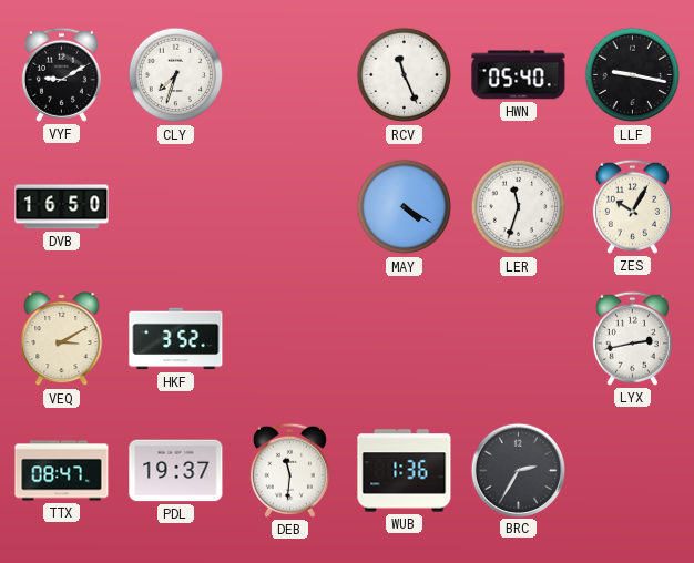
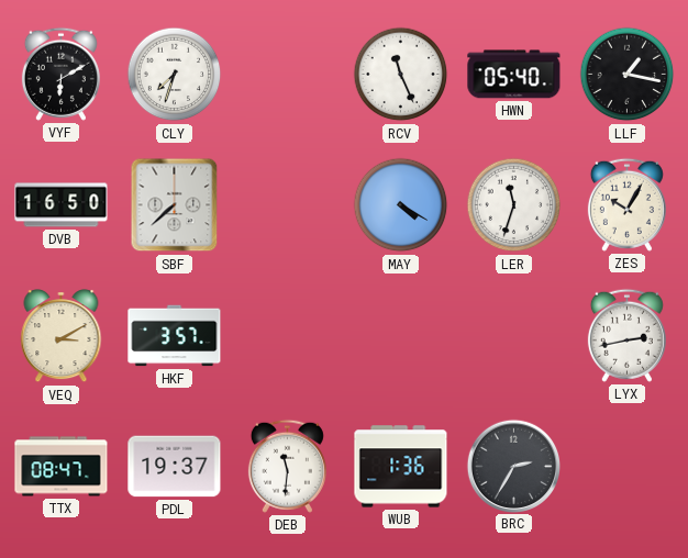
VYF: 9:10 -> 6:10 (60, 74)
LLF: 9:17 -> 1:17 (628, 75)
SBF: none -> 7:38 (175, 205)
HKF: 3:52 -> 3:57 (175, 336)
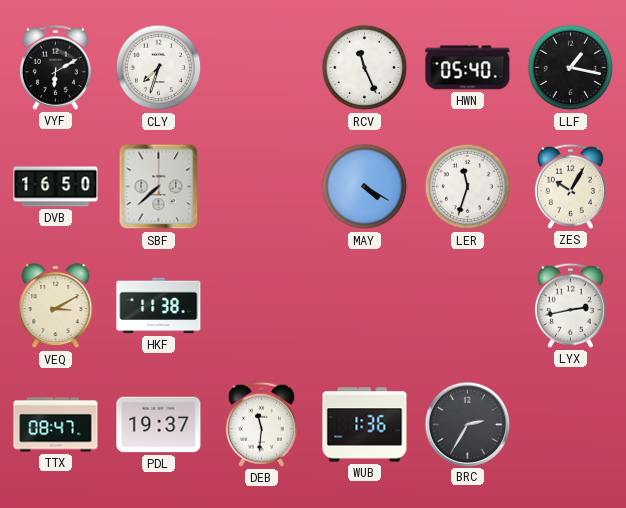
HKF: 3:57 -> 11:38 (159, 306)
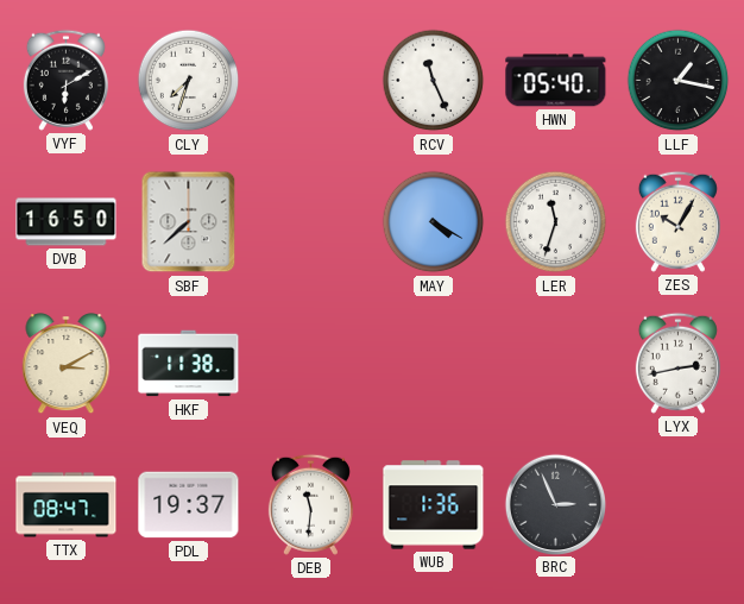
BRC: 2:35 -> 2:56 (555, 504)
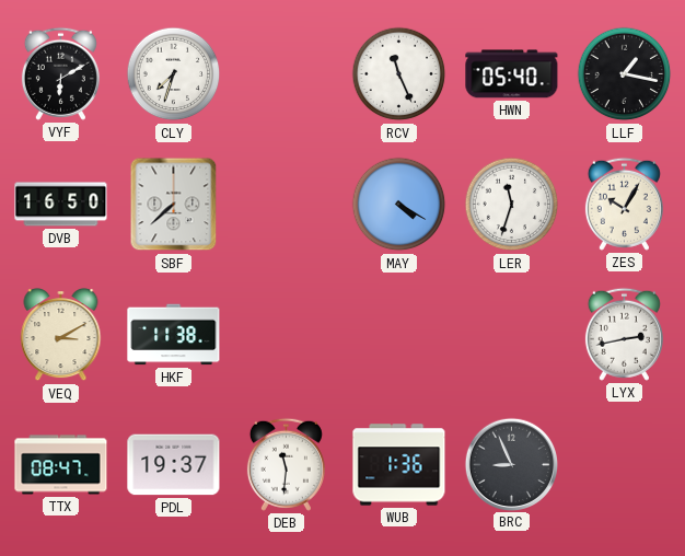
BRC: 2:56 -> 8:56 (511, 464)
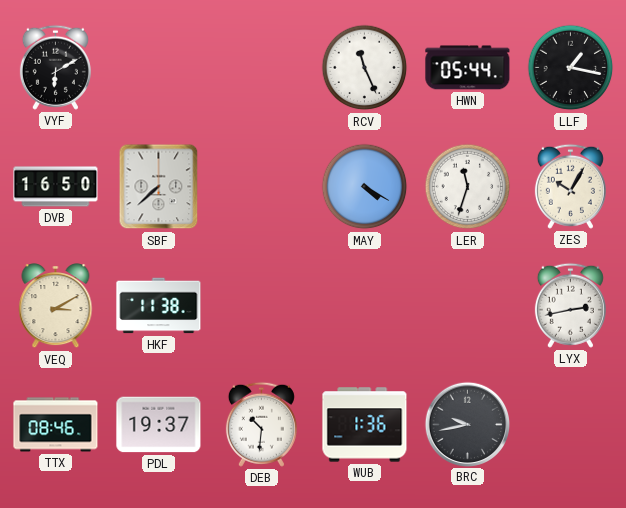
CLY: 7:33 -> none (174, 74)
HWN: 05:40 -> 05:44 (468, 68)
TTX: 08:47 -> 08:46 (56, 425)
DEB: 11:31 -> 10:31 (261, 424)
BRC: 8:56 -> 9:43 (467, 424)
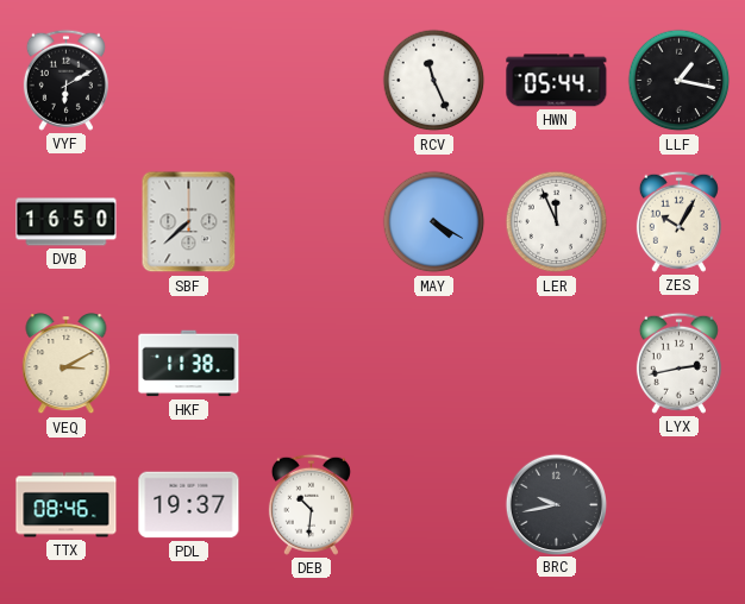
LER: 11:33 -> 11:56 (557, 222)
WUB: 1:36 -> none (365, 425)
